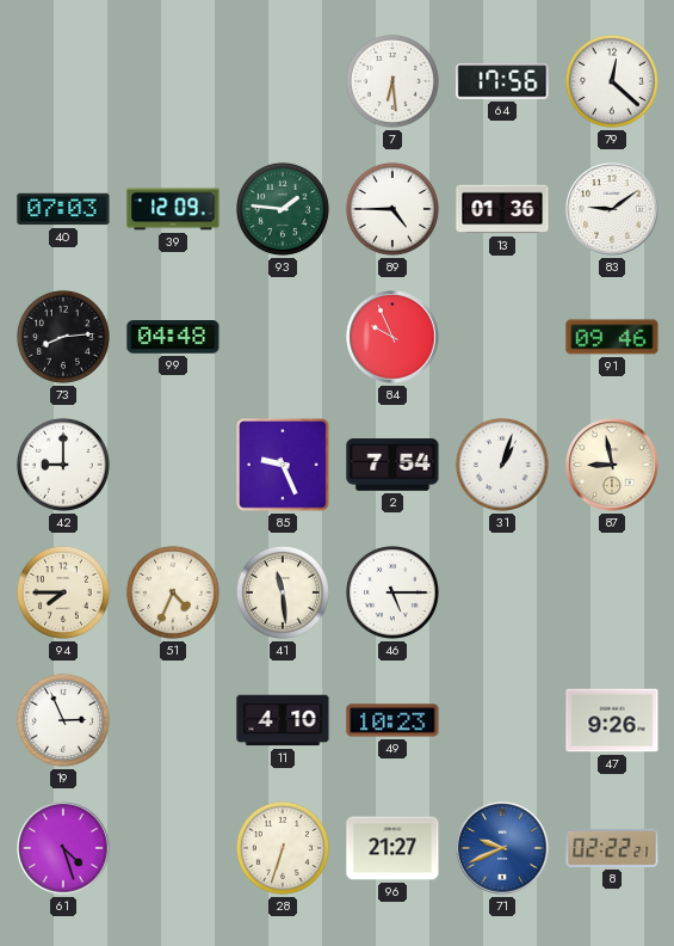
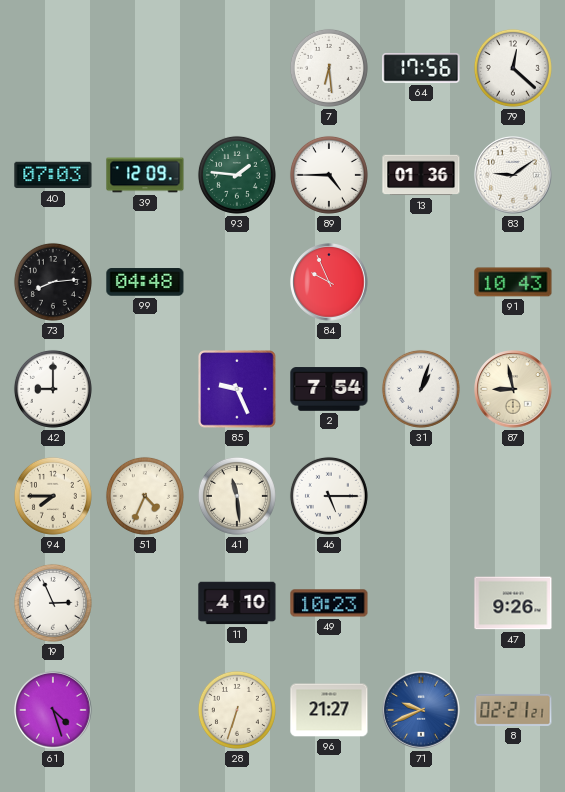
91: 09:46 -> 10:43 (513, 282)
8: 02:22 -> 02:21 (513, 710)
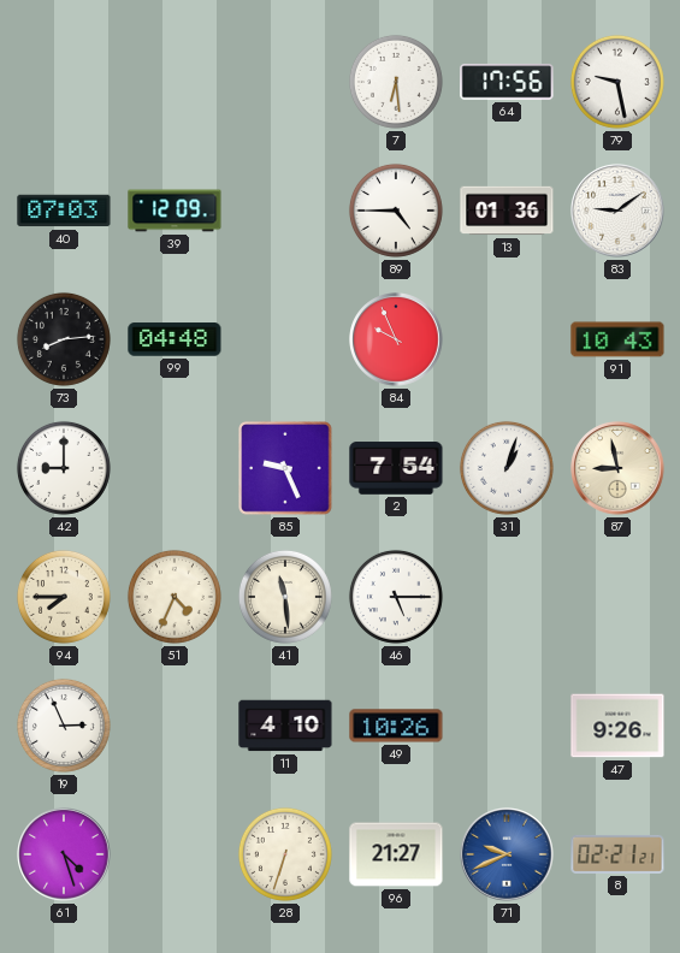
79: 12:22 -> 9:28 (617, 82)
93: 1:46 -> none (237, 175)
49: 10:23 -> 10:26 (396, 726)
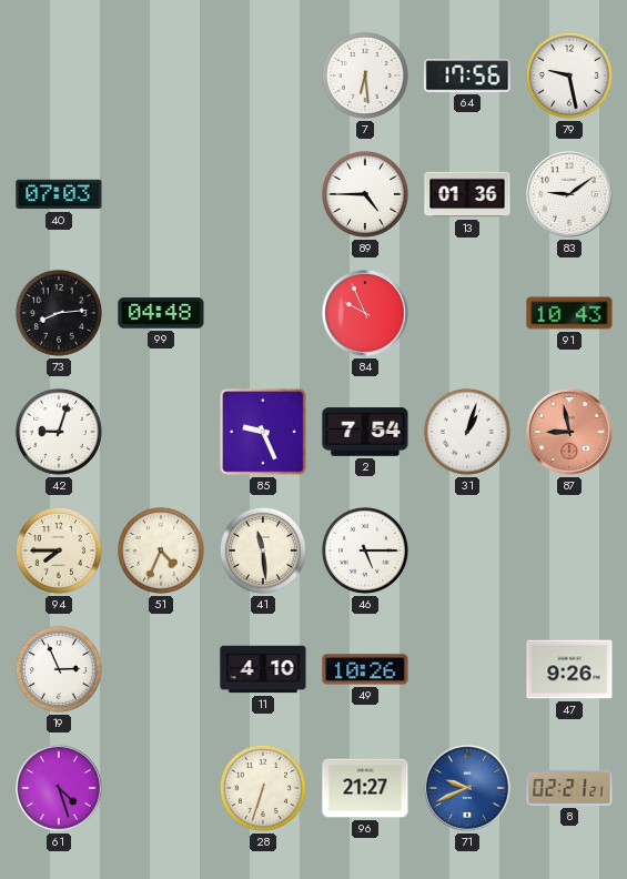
39: 12:09 -> none (175, 211)
42: 9:00 -> 9:03 (59, 432)
87 dial: cream -> salmon (569, 432)
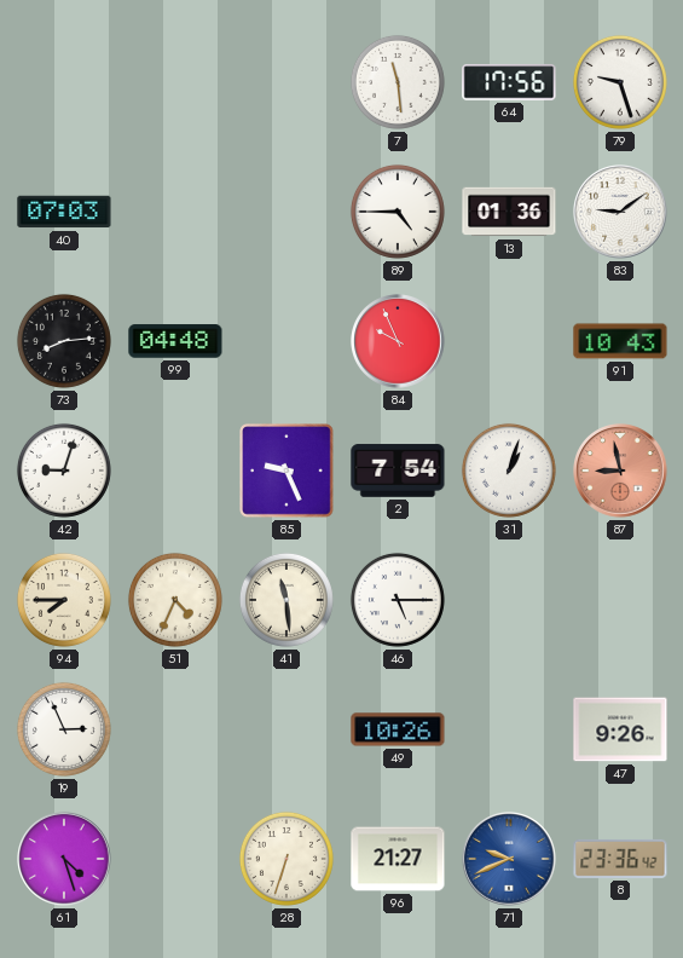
7: 6:29 -> 11:29 (398, 82)
79: 9:28 -> 9:27 (620, 82)
11: 4:10 -> none (263, 669)
8: 02:21 -> 23:36 (620, 859)
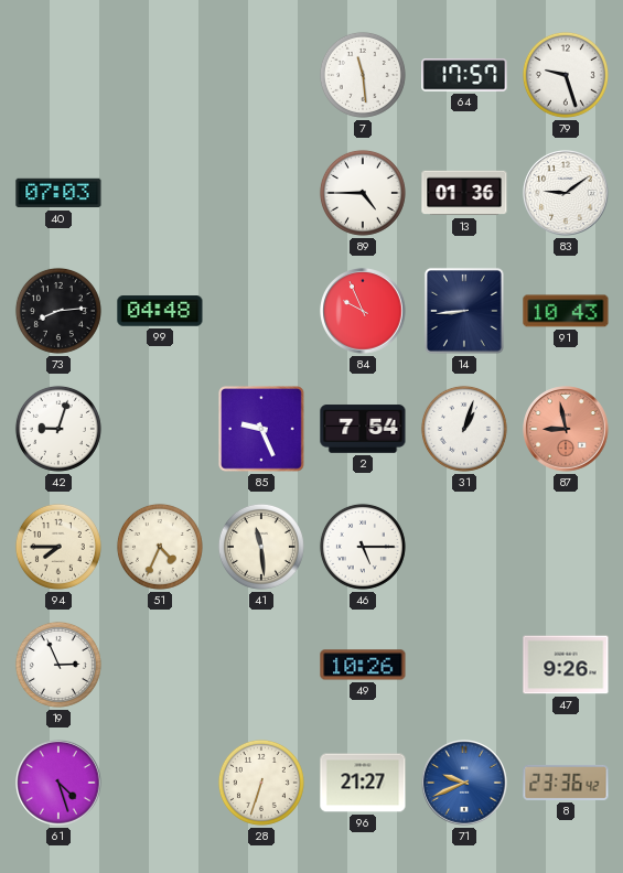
64: 17:56 -> 17:57 (464, 75)
14: none -> 8:44 (464, 311)
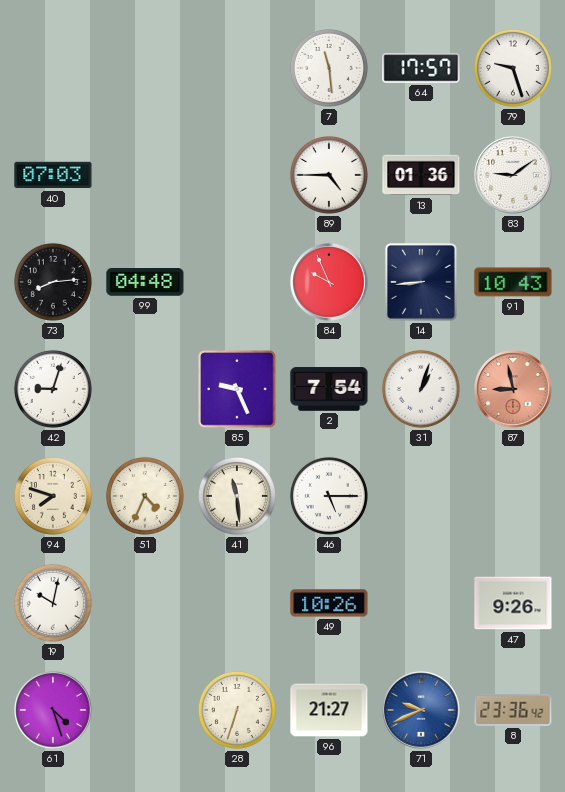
94: 7:45 -> 7:48 (53, 496)
19: 2:56 -> 10:02 (53, 603)
